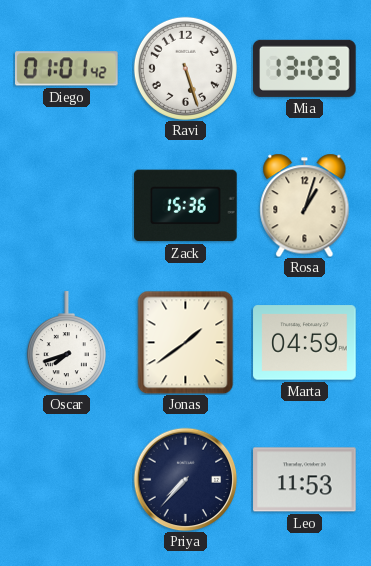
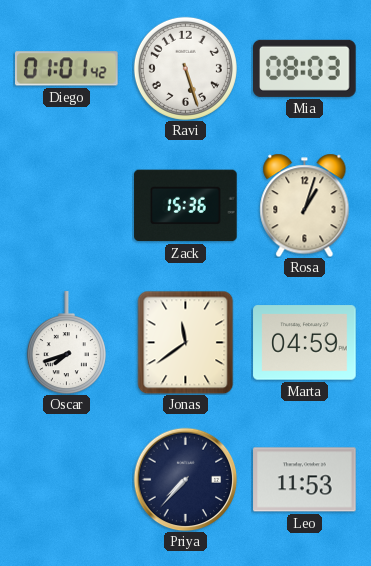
Mia: 13:03 -> 08:03 (305, 68)
Jonas: 1:39 -> 11:39 (186, 342)
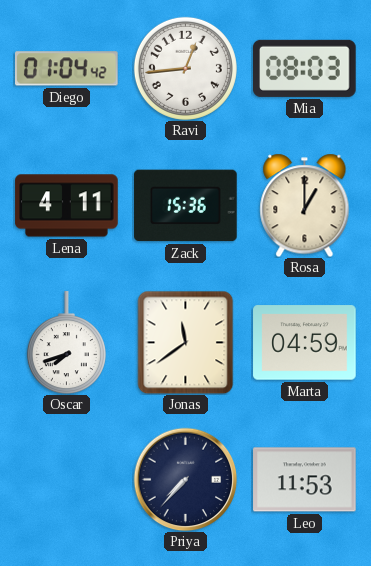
Diego: 01:01 -> 01:04 (67, 69)
Ravi: 5:27 -> 12:44 (185, 68)
Lena: none -> 4:11 (67, 206)
Rosa: 1:03 -> 1:00 (305, 205)
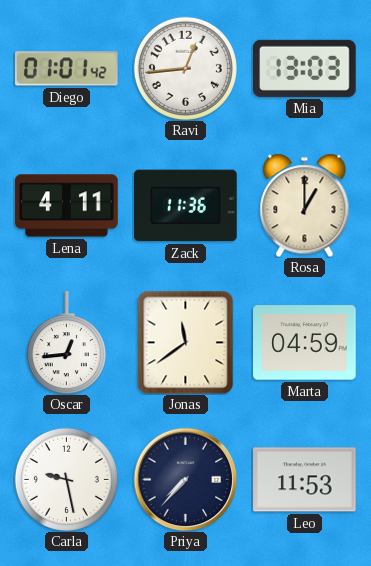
Diego: 01:04 -> 01:01 (67, 69)
Mia: 08:03 -> 13:03 (305, 68)
Zack: 15:36 -> 11:36 (186, 206)
Oscar: 7:42 -> 12:44 (66, 343)
Carla: none -> 9:28 (66, 479)
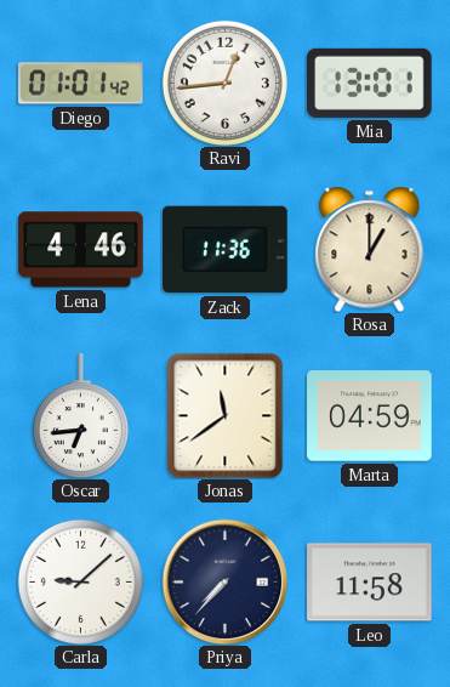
Mia: 13:03 -> 13:01 (370, 83)
Lena: 4:11 -> 4:46 (81, 250)
Oscar: 12:44 -> 6:44 (80, 416)
Carla: 9:28 -> 9:08 (80, 581)
Leo: 11:53 -> 11:58 (370, 583)
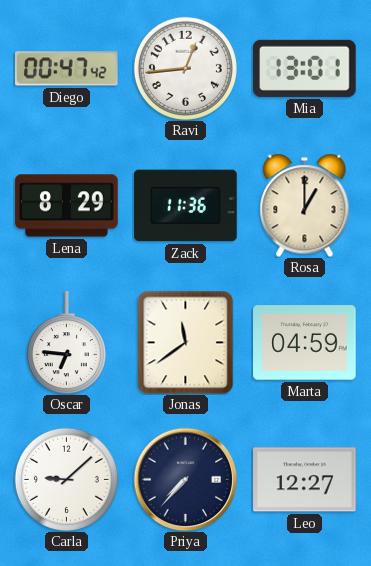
Diego: 01:01 -> 00:47 (67, 69)
Lena: 4:46 -> 8:29 (67, 206)
Oscar: 6:44 -> 6:46 (66, 343)
Leo: 11:58 -> 12:27 (305, 480)
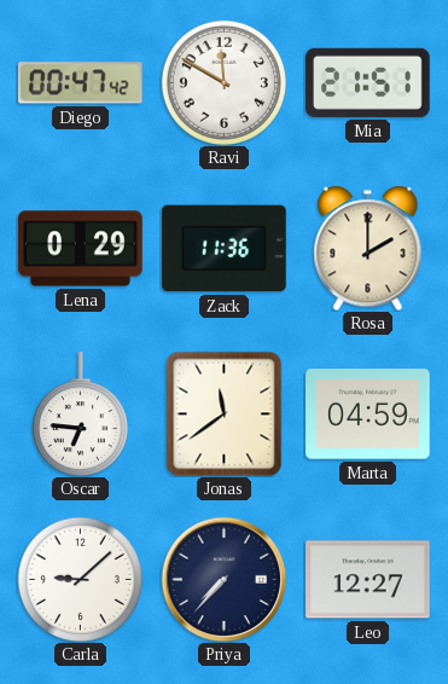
Ravi: 12:44 -> 11:50 (223, 82)
Mia: 13:01 -> 21:51 (368, 82)
Lena: 8:29 -> 0:29 (81, 249)
Rosa: 1:00 -> 2:00 (368, 248)
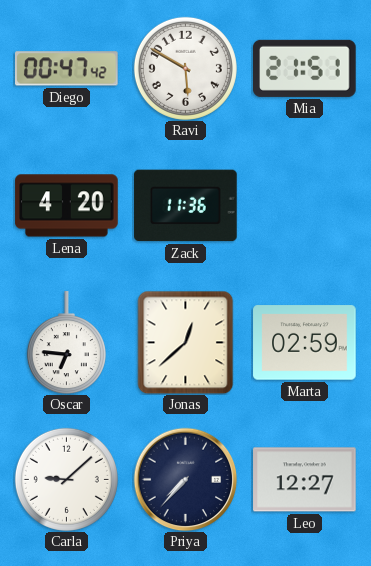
Ravi: 11:50 -> 5:50 (185, 68)
Lena: 0:29 -> 4:20 (67, 206)
Rosa: 2:00 -> none (368, 248)
Jonas: 11:39 -> 12:38 (186, 342)
Marta: 04:59 -> 02:59 (305, 343)
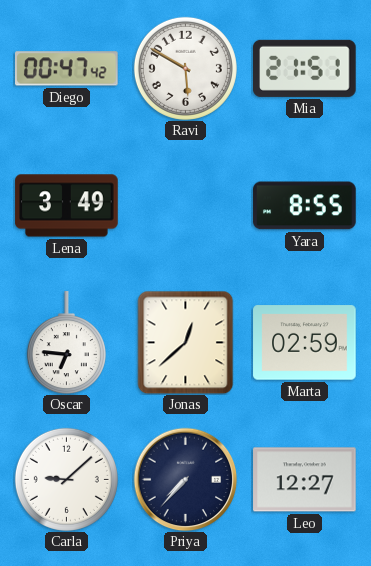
Lena: 4:20 -> 3:49 (67, 206)
Zack: 11:36 -> none (186, 206)
Yara: none -> 8:55 (305, 206)
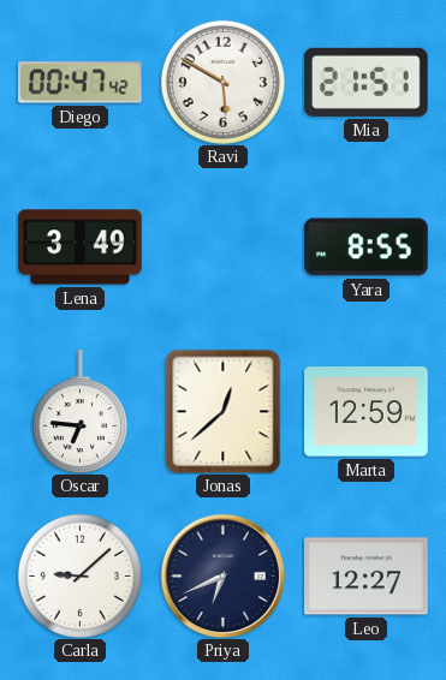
Marta: 02:59 -> 12:59 (367, 412)
Priya: 7:37 -> 6:41 (222, 575)
